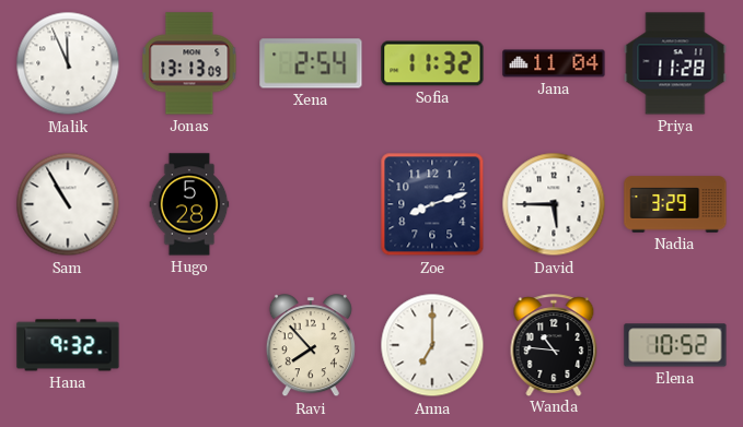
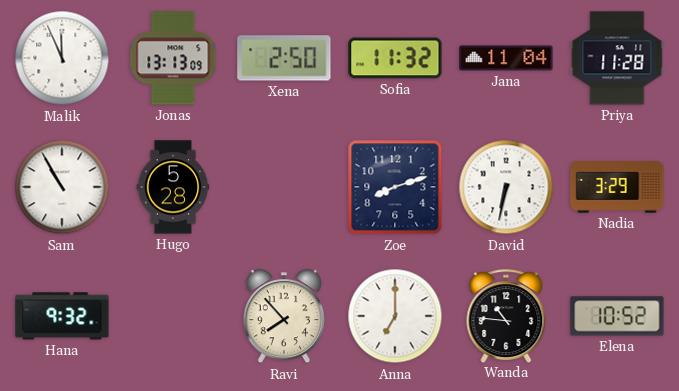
Xena: 2:54 -> 2:50 (284, 58)
David: 5:45 -> 6:32 (506, 187)
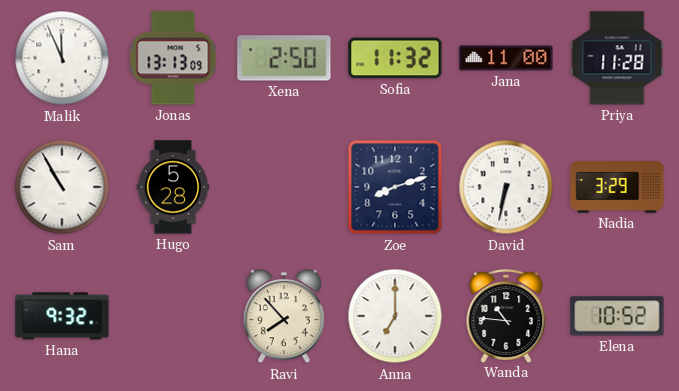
Jana: 11:04 -> 11:00 (506, 58)
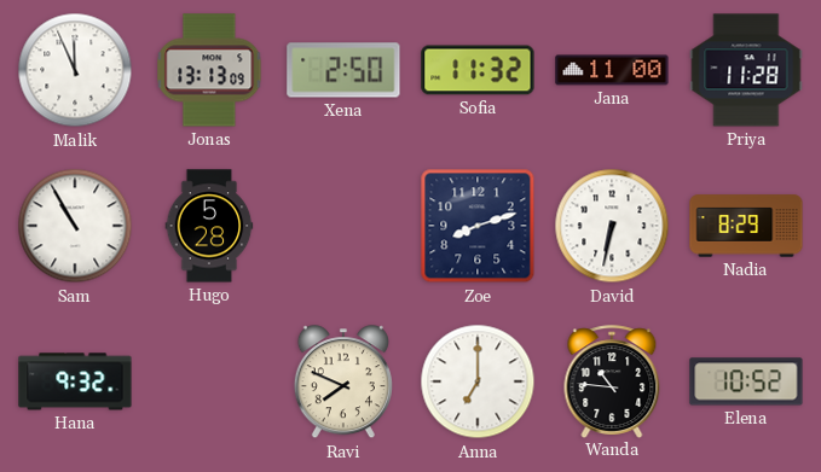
Nadia: 3:29 -> 8:29 (746, 226)
Ravi: 7:53 -> 7:49 (343, 383)
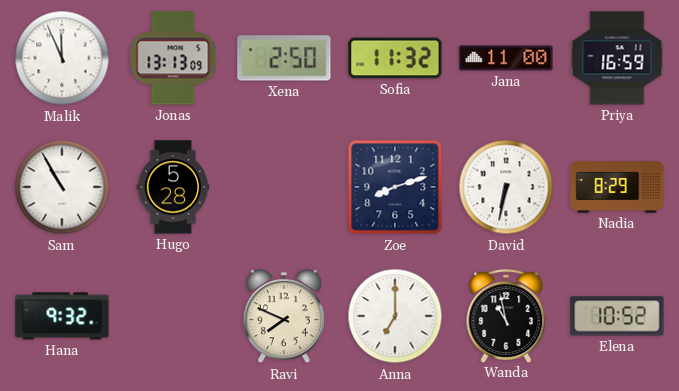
Priya: 11:28 -> 16:59 (617, 58)
Wanda: 10:46 -> 10:58 (506, 316)
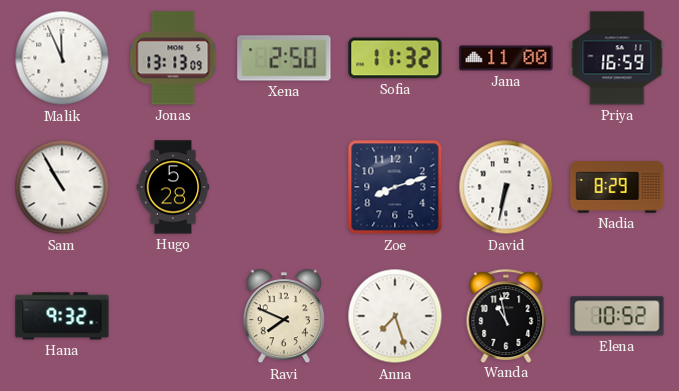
Anna: 7:00 -> 7:27 (395, 316)
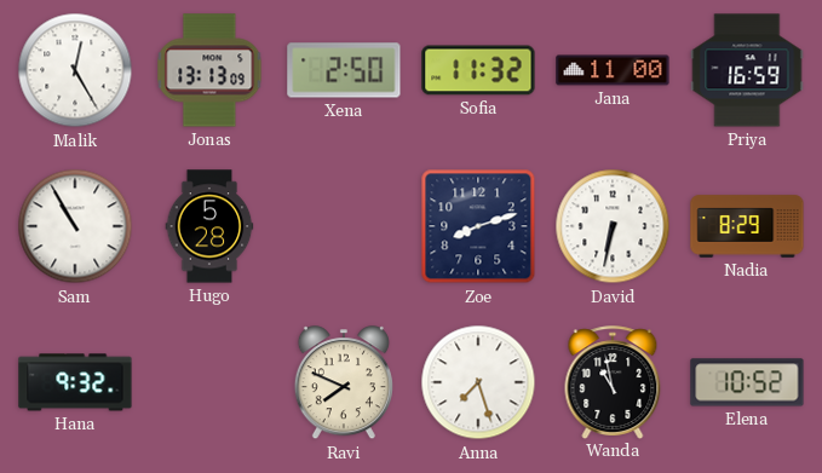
Malik: 11:56 -> 12:25 (75, 70)
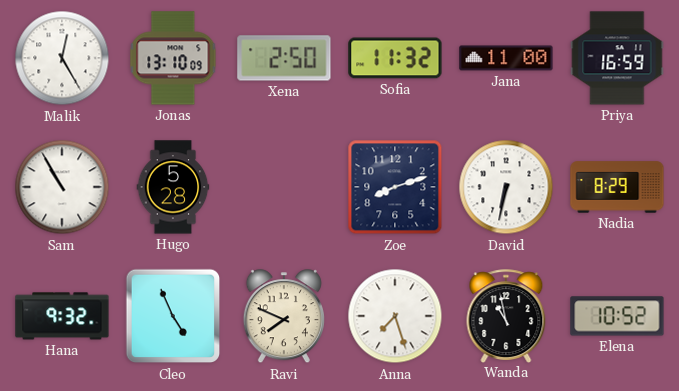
Jonas: 13:13 -> 13:10 (173, 58)
Cleo: none -> 4:56 (173, 316)
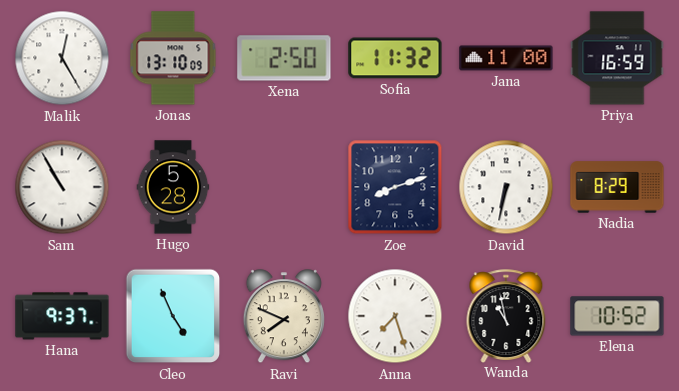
Hana: 9:32 -> 9:37 (62, 316)
